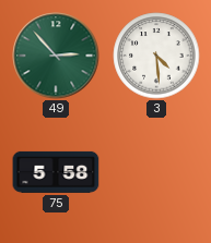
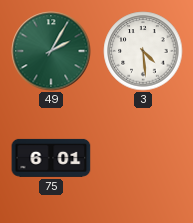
49: 2:53 -> 2:05 (51, 51)
75: 5:58 -> 6:01 (51, 158)
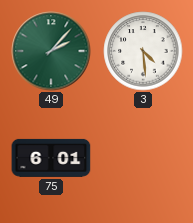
49: 2:05 -> 2:07 (51, 51)
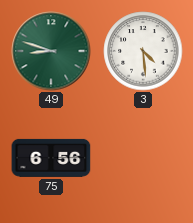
49: 2:07 -> 8:48 (51, 51)
75: 6:01 -> 6:56 (51, 158)
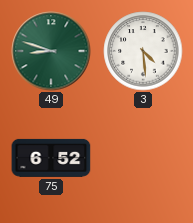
75: 6:56 -> 6:52 (51, 158)
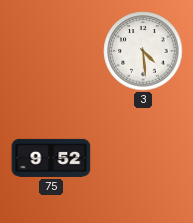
49: 8:48 -> none (51, 51)
75: 6:52 -> 9:52 (51, 158)
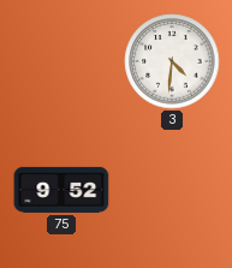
3: 4:29 -> 4:31 (172, 61)
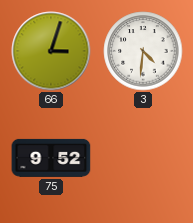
66: none -> 3:03 (51, 51)
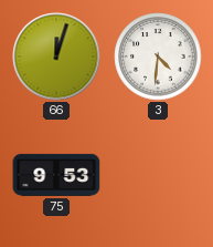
66: 3:03 -> 12:03 (56, 56)
75: 9:52 -> 9:53 (56, 175)
